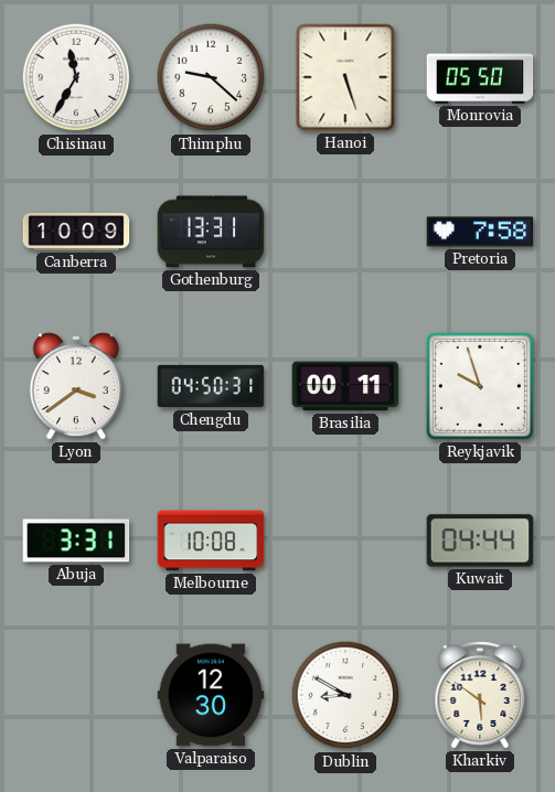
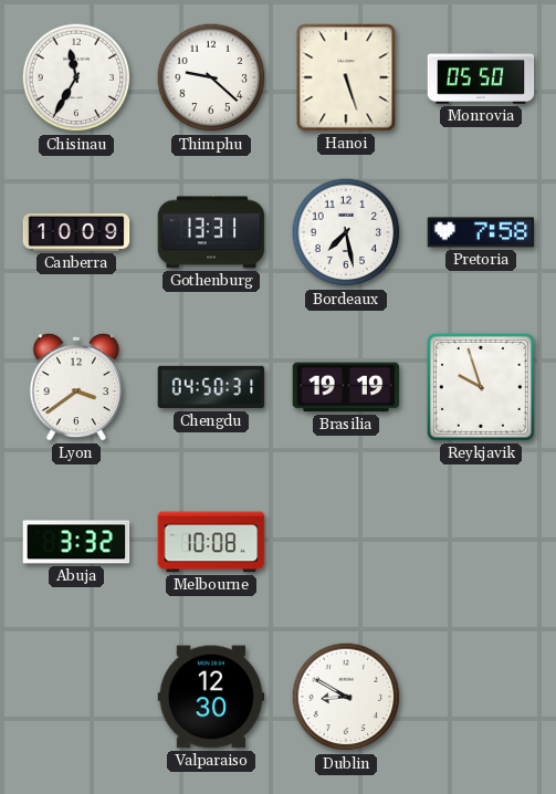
Bordeaux: none -> 7:28 (346, 232)
Brasilia: 00:11 -> 19:19 (346, 387)
Abuja: 3:31 -> 3:32 (76, 542)
Kuwait: 04:44 -> none (480, 541)
Kharkiv: 5:51 -> none (480, 695)
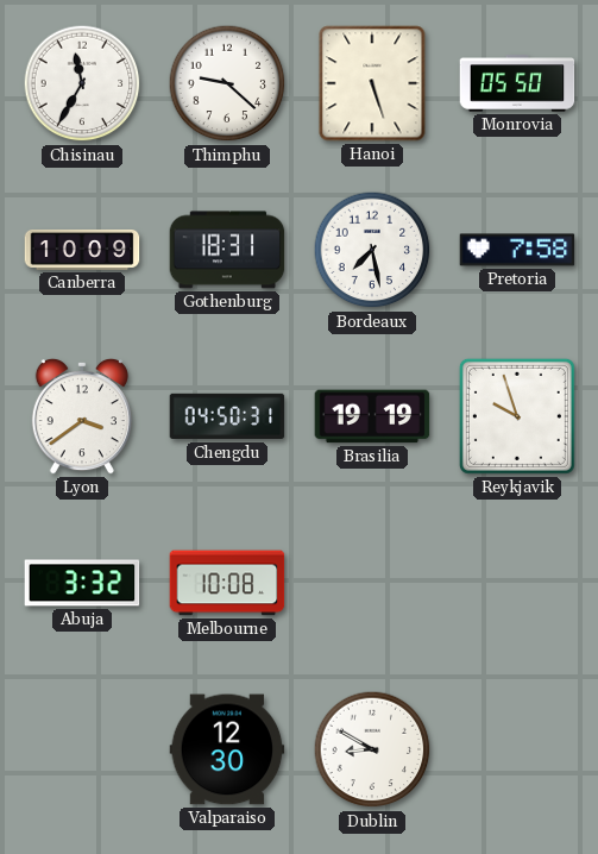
Gothenburg: 13:31 -> 18:31 (227, 250)
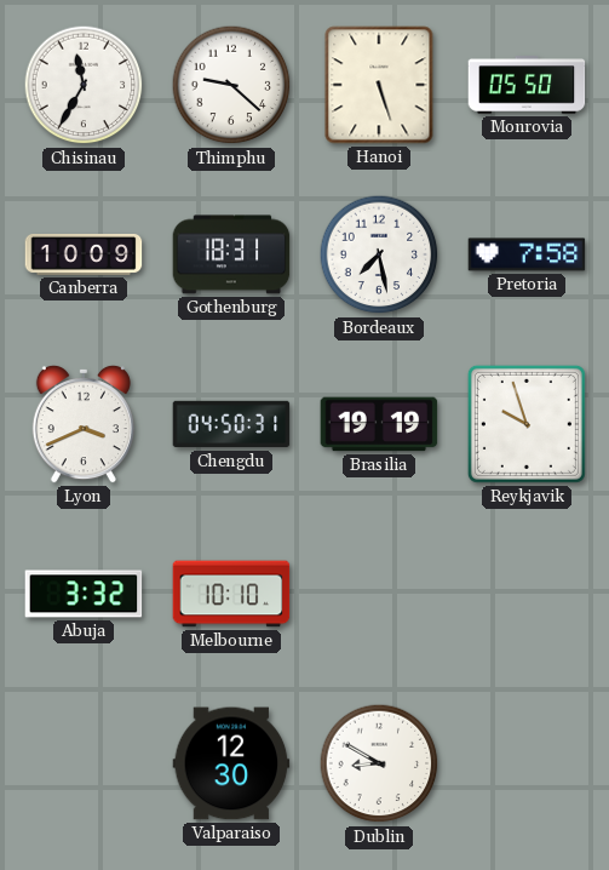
Lyon: 3:39 -> 3:41 (84, 424)
Melbourne: 10:08 -> 10:10 (231, 594)
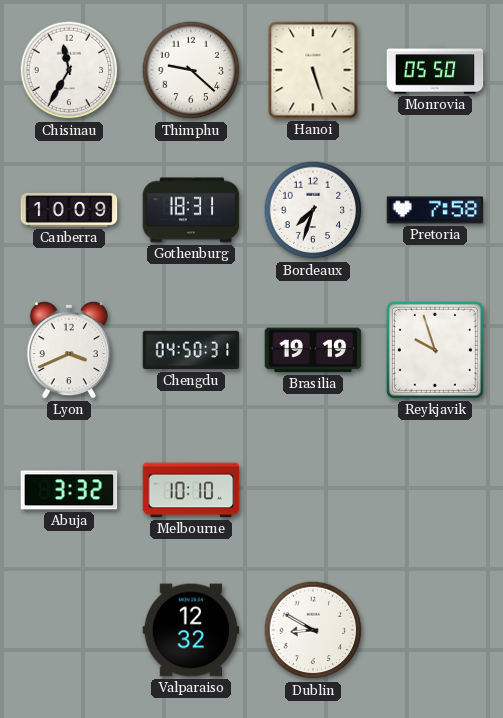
Bordeaux: 7:28 -> 7:33 (313, 210)
Valparaiso: 12:30 -> 12:32 (191, 630)
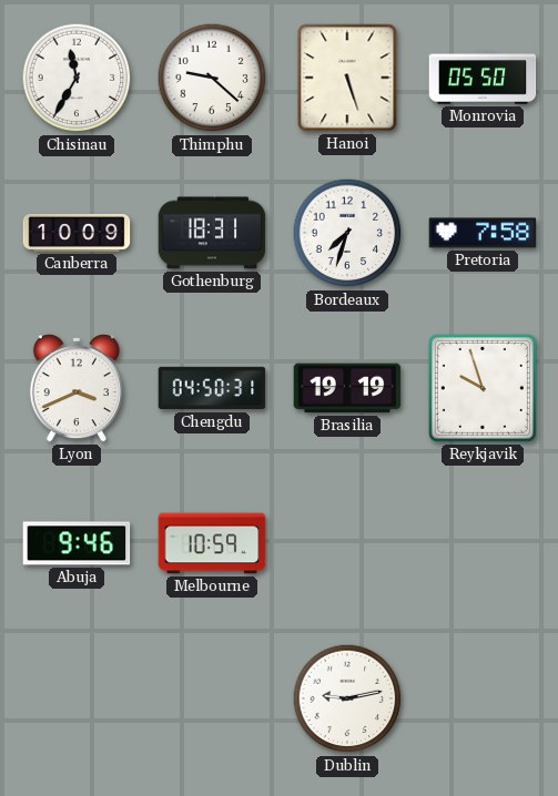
Abuja: 3:32 -> 9:46 (77, 543)
Melbourne: 10:10 -> 10:59 (212, 543)
Valparaiso: 12:32 -> none (191, 630)
Dublin: 8:50 -> 9:13 (347, 698)
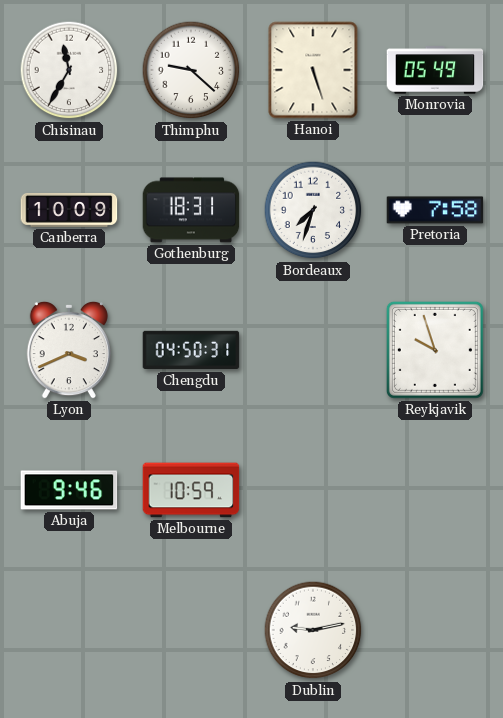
Monrovia: 05:50 -> 05:49 (435, 70)
Brasilia: 19:19 -> none (347, 388)
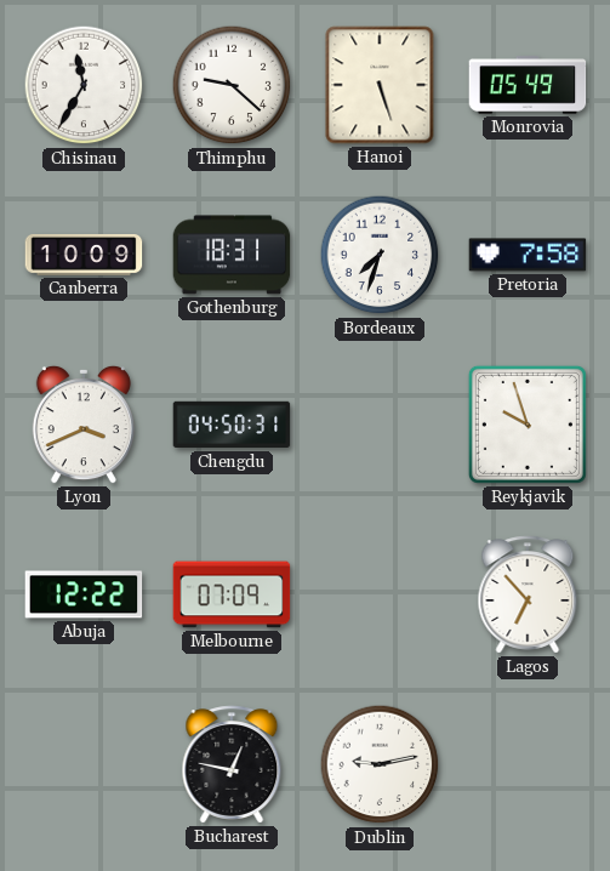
Abuja: 9:46 -> 12:22 (84, 594)
Melbourne: 10:59 -> 07:09 (232, 594)
Lagos: none -> 6:53 (528, 594)
Bucharest: none -> 12:47 (232, 764)
